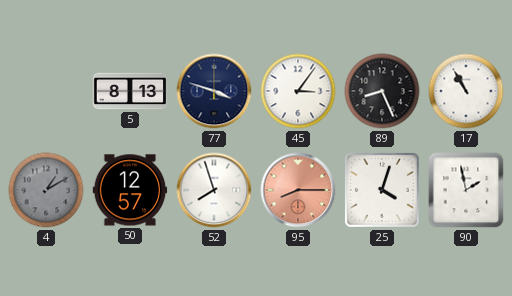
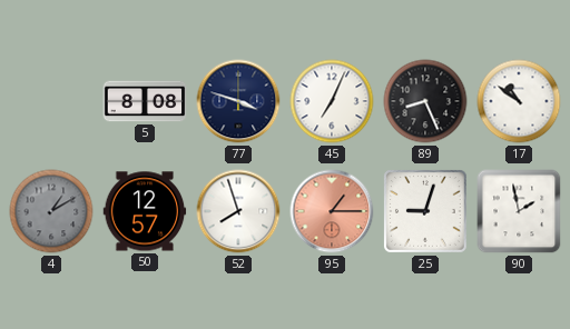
5: 8:13 -> 8:08 (145, 101)
45: 3:06 -> 7:04 (332, 101)
17: 10:55 -> 10:51 (519, 101)
95: 8:15 -> 1:15 (332, 211)
25: 4:03 -> 9:03 (426, 212)
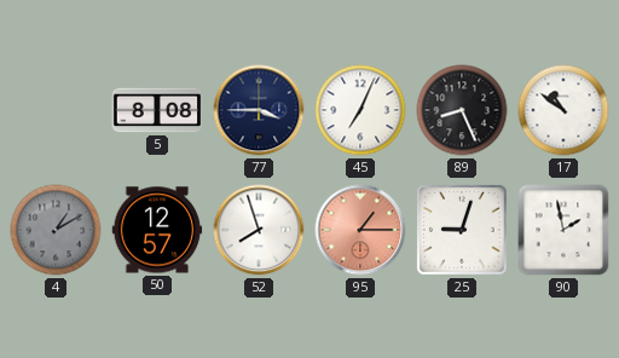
77: 3:48 -> 3:45 (259, 110)
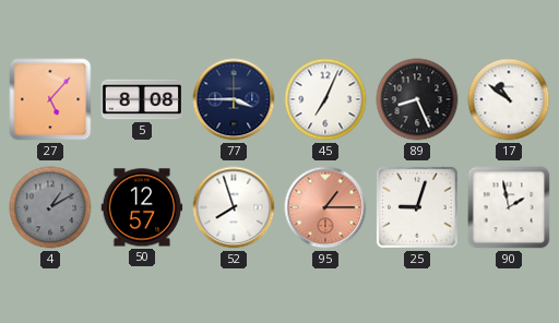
27: none -> 5:07 (50, 99)
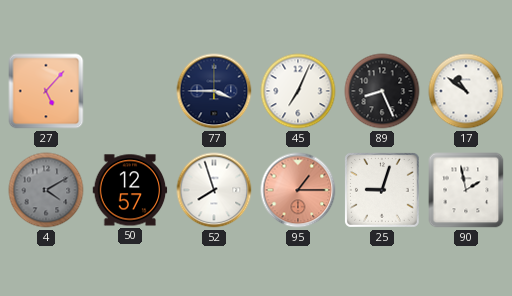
5: 8:08 -> none (142, 99)
4: 1:10 -> 4:10 (46, 190)
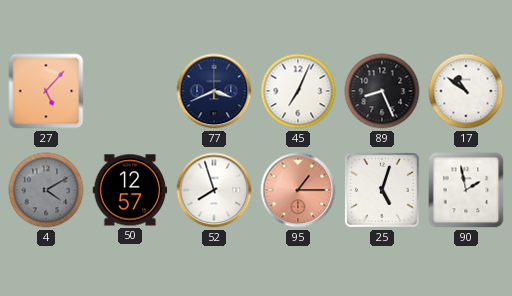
77: 3:45 -> 3:41 (214, 91)
25: 9:03 -> 5:03 (383, 191)
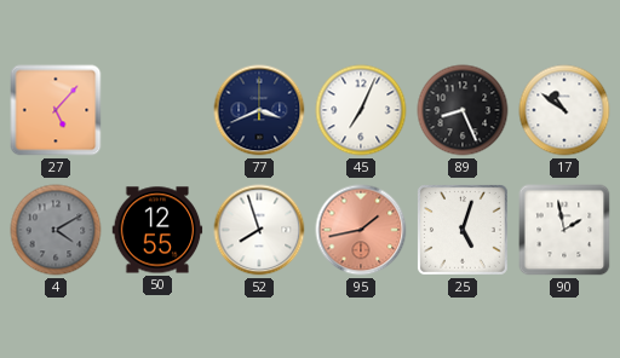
50: 12:57 -> 12:55 (157, 230)
95: 1:15 -> 1:43 (361, 230)
